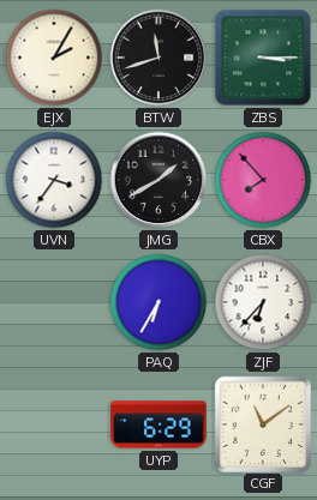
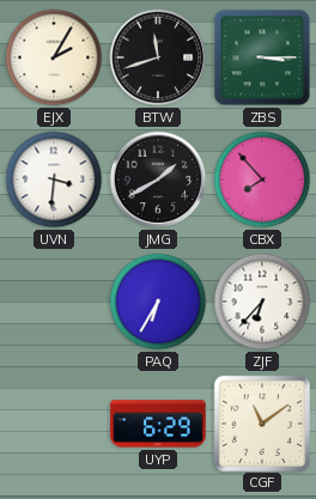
UVN: 3:36 -> 3:31 (54, 179)
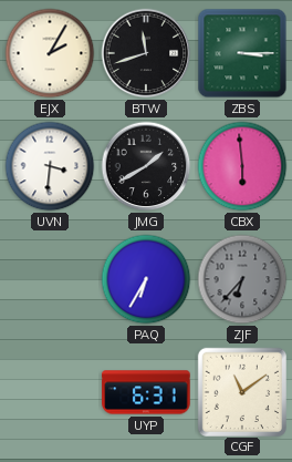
CBX: 7:53 -> 5:59 (242, 166)
ZJF dial: white -> grey (242, 279)
UYP: 6:29 -> 6:31 (146, 392)
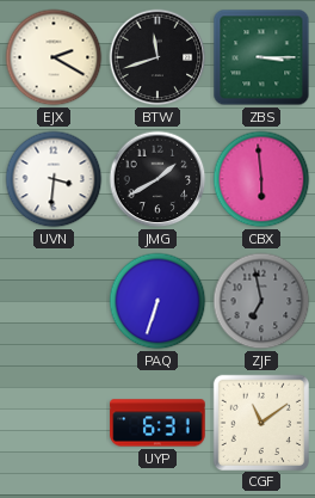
EJX: 2:05 -> 2:20 (54, 57)
PAQ: 6:35 -> 6:33 (157, 301)
ZJF: 6:37 -> 6:58 (261, 301)
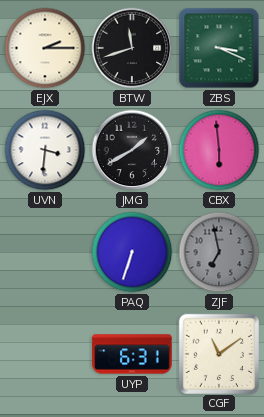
EJX: 2:20 -> 2:15 (45, 48)
ZBS: 3:15 -> 3:19 (219, 48)
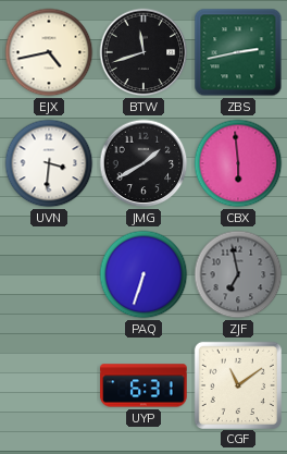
EJX: 2:15 -> 4:43 (49, 52)
ZBS: 3:19 -> 2:43 (238, 52)
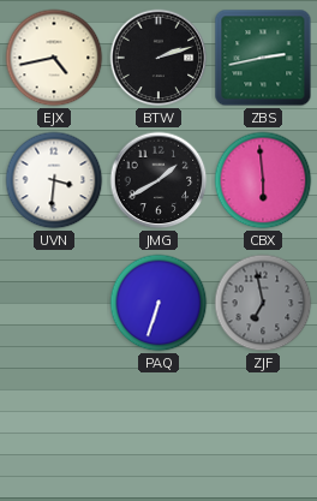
BTW: 11:42 -> 2:12 (158, 58)
UYP: 6:31 -> none (143, 385)
CGF: 11:09 -> none (237, 384)
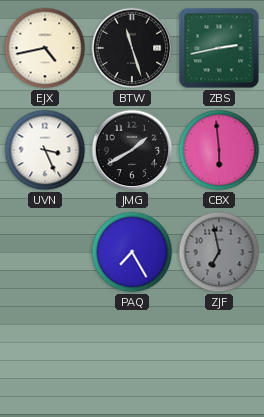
BTW: 2:12 -> 11:27 (132, 48)
UVN: 3:31 -> 3:26 (45, 150)
PAQ: 6:33 -> 7:25 (132, 252)
